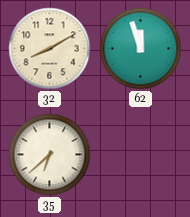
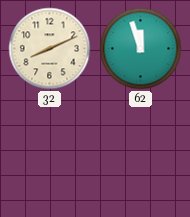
32: 8:10 -> 8:11 (50, 49)
35: 6:38 -> none (50, 155)
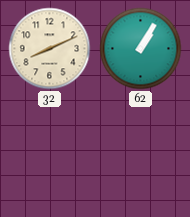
62: 11:57 -> 1:05 (141, 49)
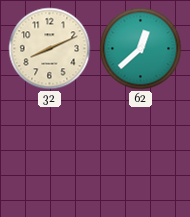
62: 1:05 -> 12:38 (141, 49)
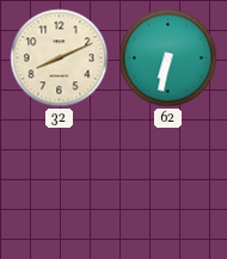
62: 12:38 -> 6:32 (168, 58)
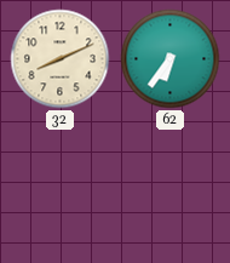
62: 6:32 -> 6:36 (171, 59)
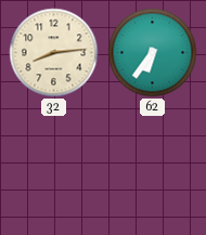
32: 8:11 -> 8:14 (54, 53)
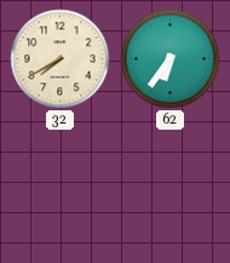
32: 8:14 -> 7:40 (61, 59)
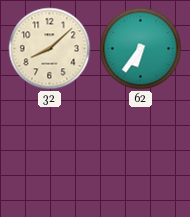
32: 7:40 -> 8:08 (50, 49)
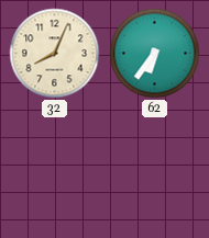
32: 8:08 -> 8:04 (55, 54)
